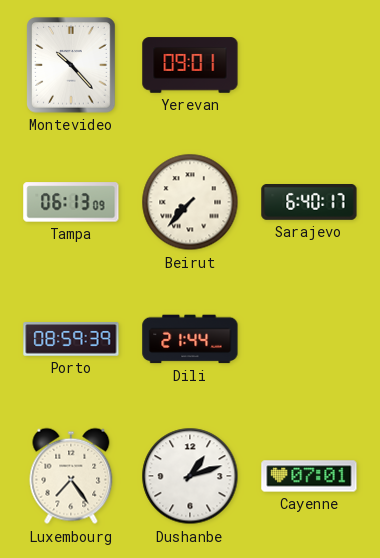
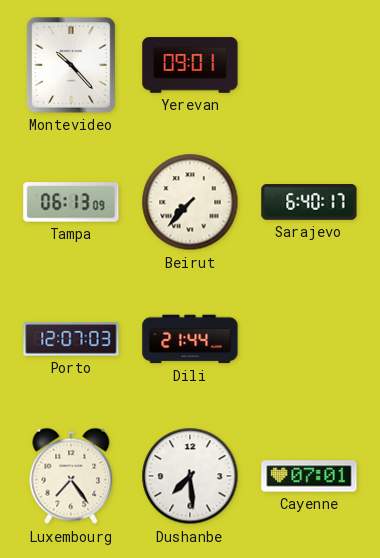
Porto: 08:59 -> 12:07 (71, 339)
Dushanbe: 1:12 -> 7:29 (190, 476)
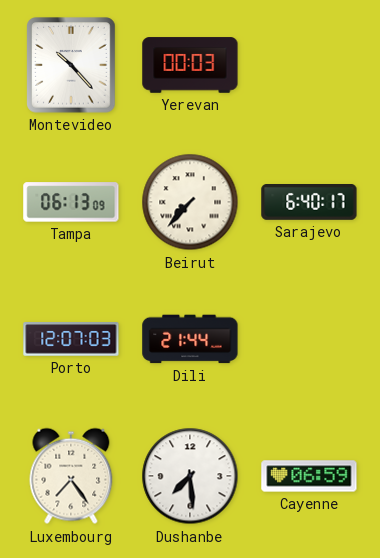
Yerevan: 09:01 -> 00:03 (190, 65)
Cayenne: 07:01 -> 06:59 (309, 476)
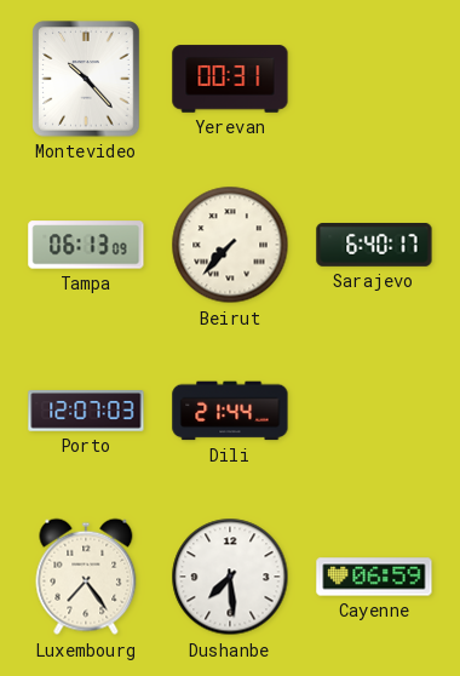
Yerevan: 00:03 -> 00:31 (230, 79)
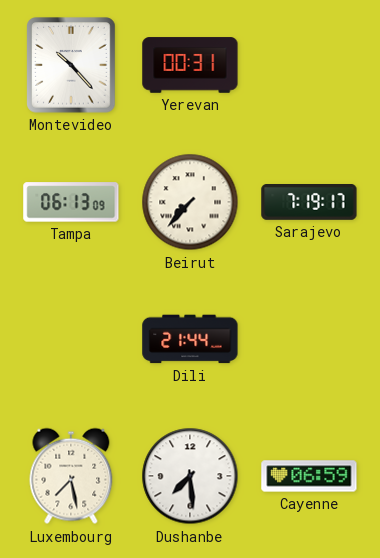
Sarajevo: 6:40 -> 7:19 (309, 203)
Porto: 12:07 -> none (86, 411)
Luxembourg: 7:24 -> 7:28 (71, 476)
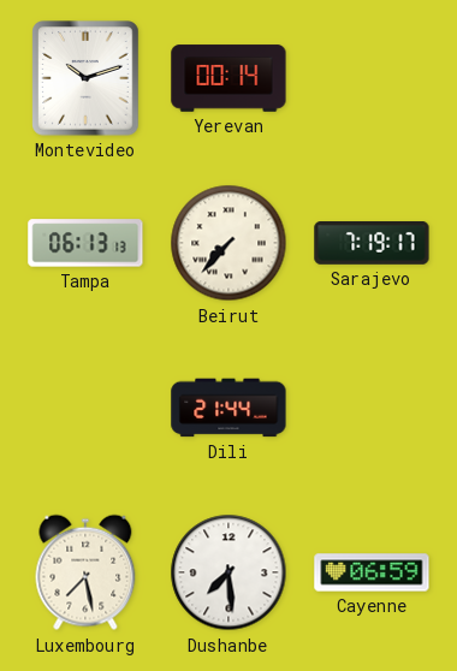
Montevideo: 10:23 -> 10:12 (85, 78)
Yerevan: 00:31 -> 00:14 (228, 78)
Tampa: 06:13:09 -> 06:13:13 (85, 243)
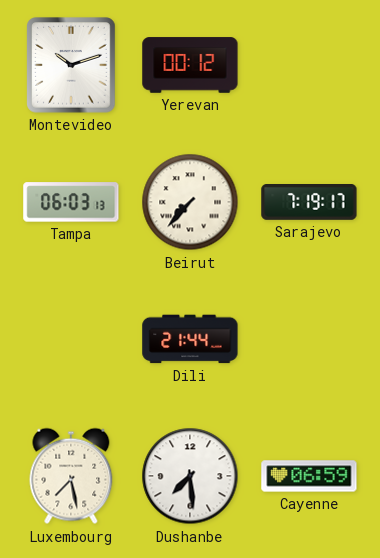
Yerevan: 00:14 -> 00:12 (190, 65)
Tampa: 06:13 -> 06:03 (71, 202)
